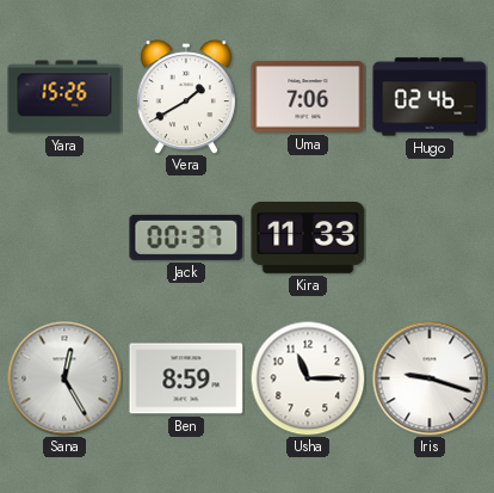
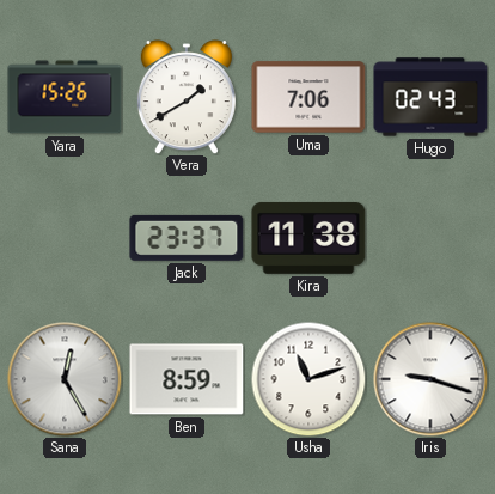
Hugo: 02:46 -> 02:43 (430, 97)
Jack: 00:37 -> 23:37 (187, 238)
Kira: 11:33 -> 11:38 (308, 238)
Usha: 11:15 -> 11:12 (308, 379)
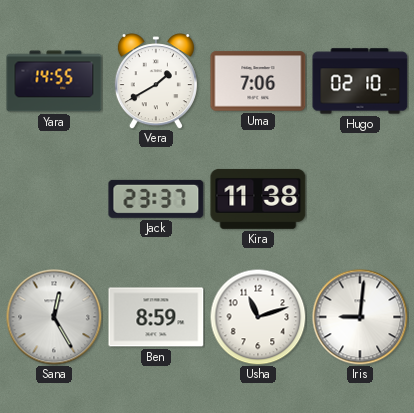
Yara: 15:26 -> 14:55 (54, 81)
Hugo: 02:43 -> 02:10 (360, 81)
Iris: 9:18 -> 9:01 (360, 317)
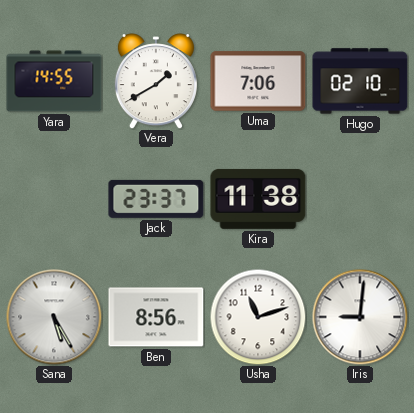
Sana: 12:25 -> 5:25 (54, 317)
Ben: 8:59 -> 8:56 (156, 317)
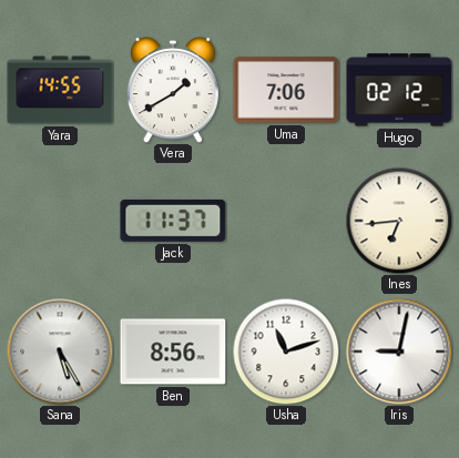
Hugo: 02:10 -> 02:12 (399, 90)
Jack: 23:37 -> 11:37 (173, 221)
Kira: 11:38 -> none (258, 199)
Ines: none -> 6:44 (399, 221)
Iris: 9:01 -> 9:02 (399, 352)
